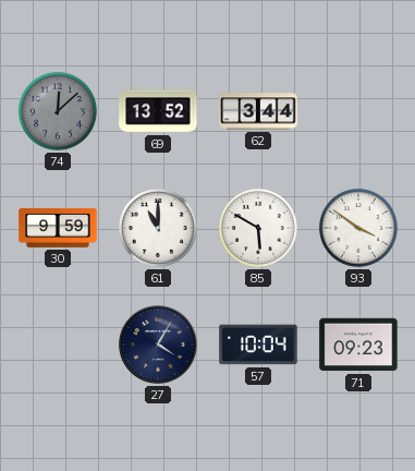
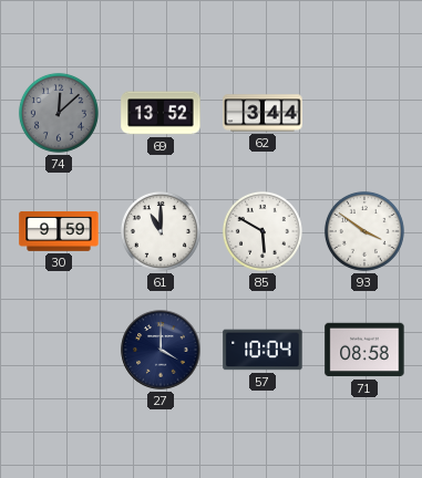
27: 4:05 -> 4:00 (161, 350)
71: 09:23 -> 08:58 (364, 350)
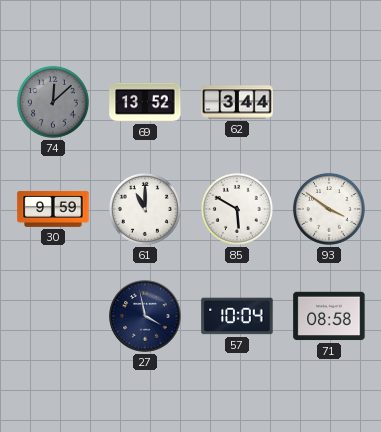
27: 4:00 -> 3:58 (145, 316)
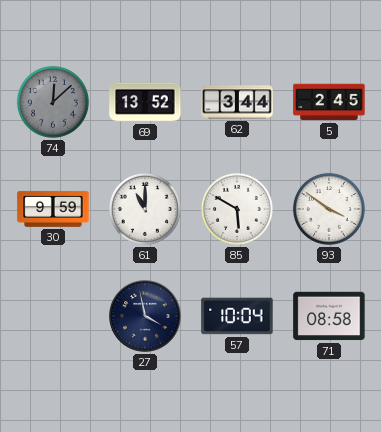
5: none -> 2:45 (329, 102)
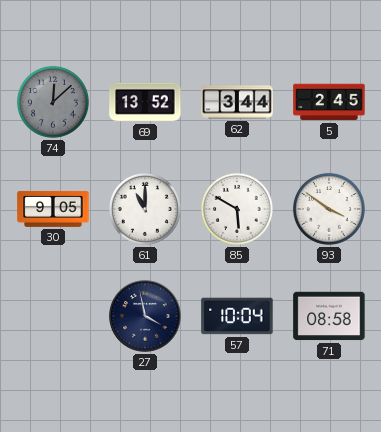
30: 9:59 -> 9:05 (53, 209)
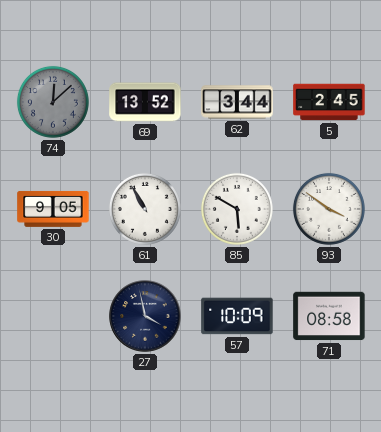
61: 11:00 -> 10:55 (145, 209)
57: 10:04 -> 10:09 (237, 316)
